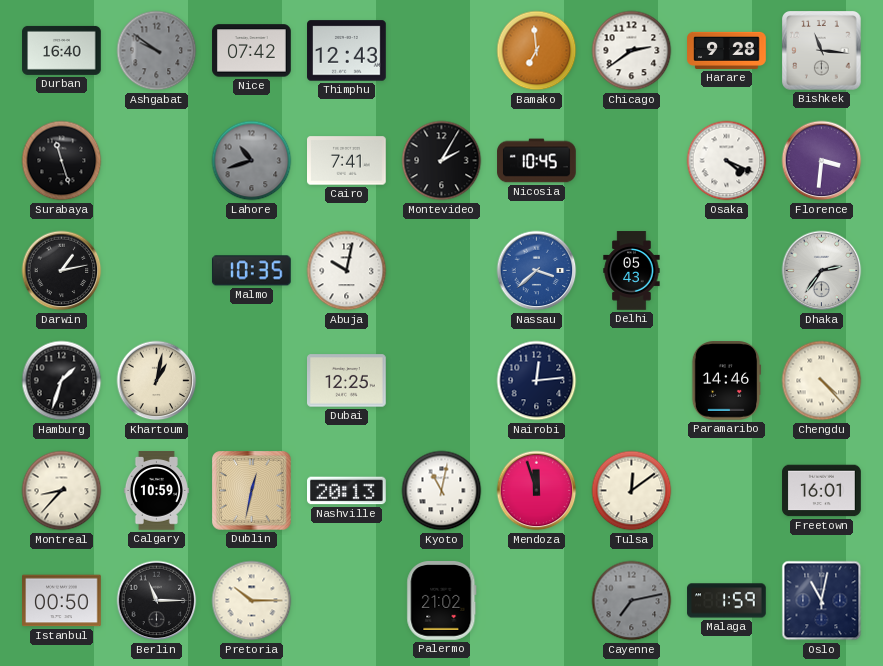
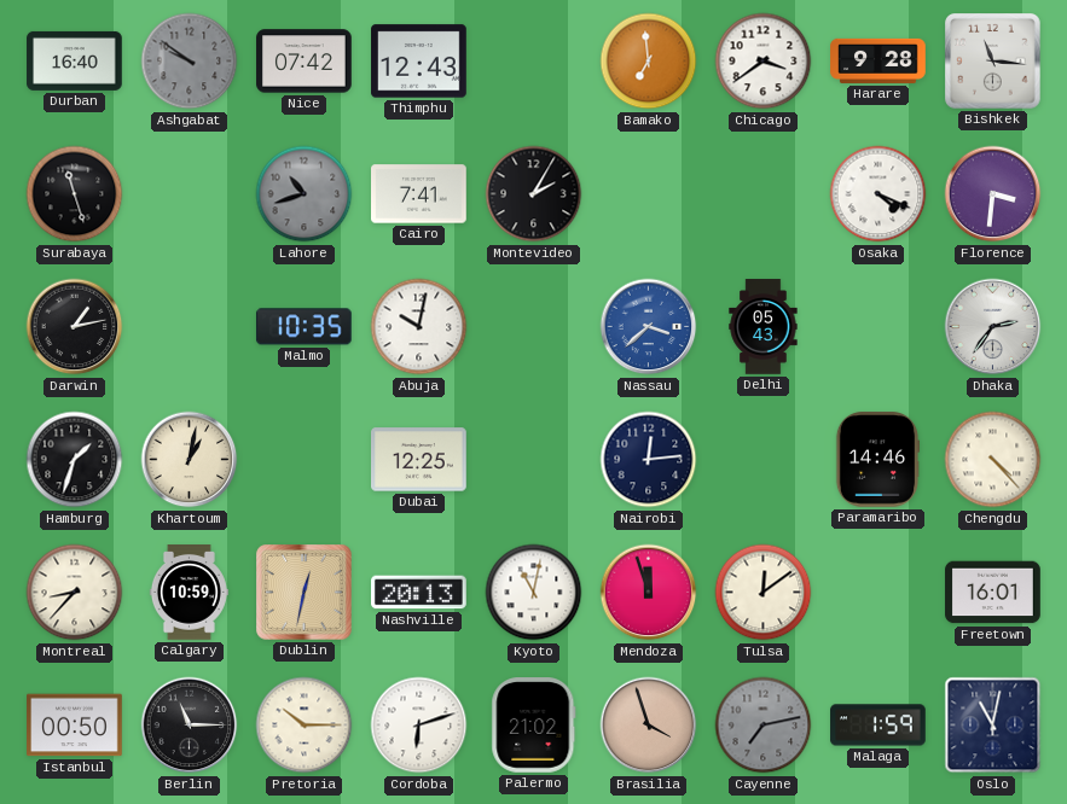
Chicago: 2:39 -> 3:39 (764, 62)
Nicosia: 10:45 -> none (537, 161)
Cordoba: none -> 6:12 (419, 726)
Brasilia: none -> 3:57 (649, 726)
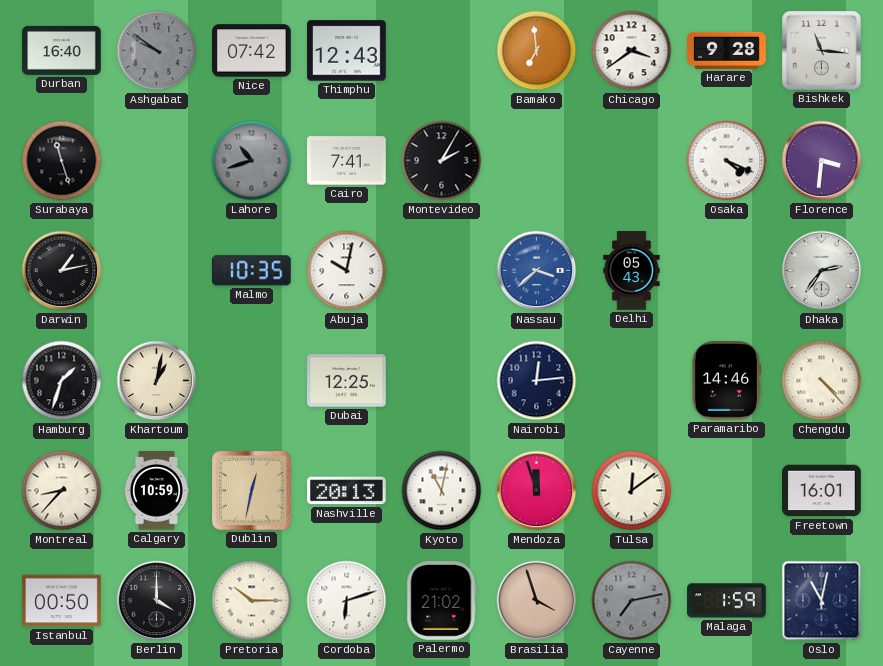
Berlin: 11:15 -> 4:00 (157, 601)
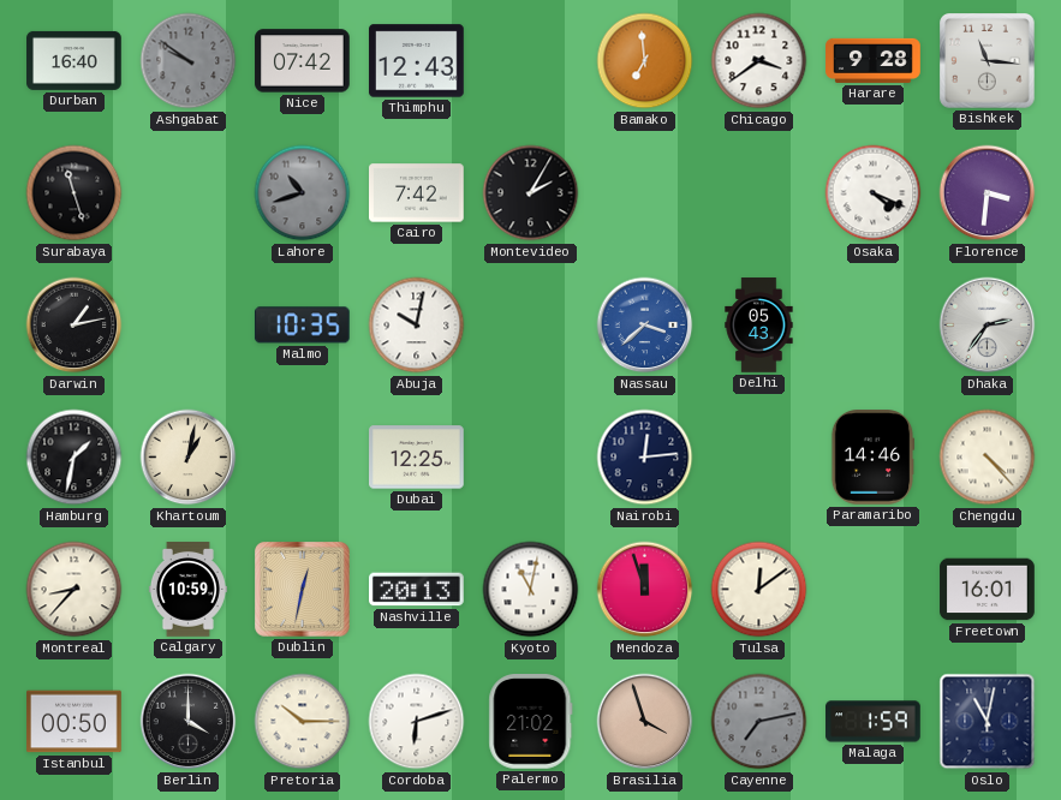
Cairo: 7:41 -> 7:42 (417, 193)
Hamburg: 1:33 -> 1:32 (74, 458)
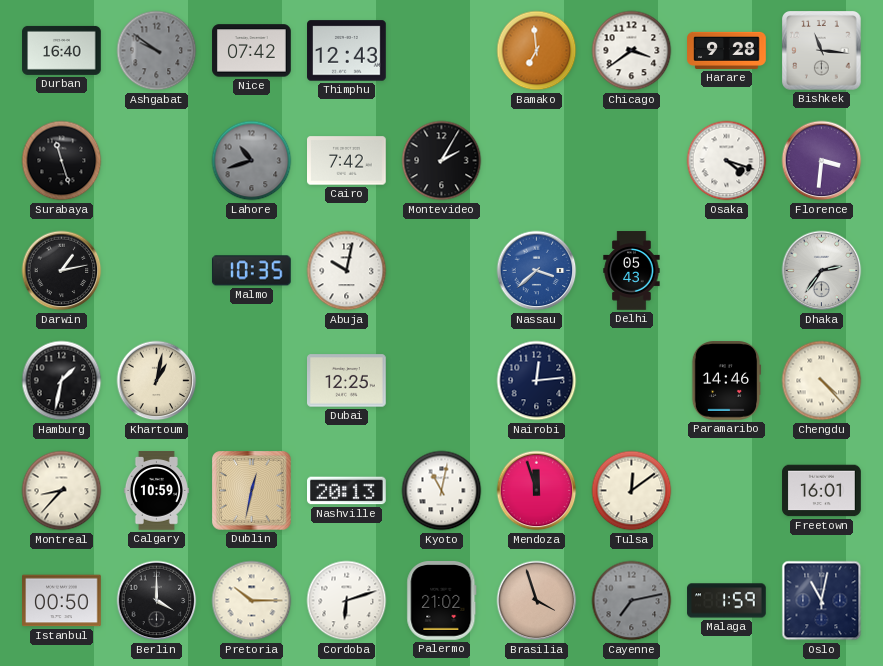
Osaka: 4:19 -> 4:18 (727, 161)
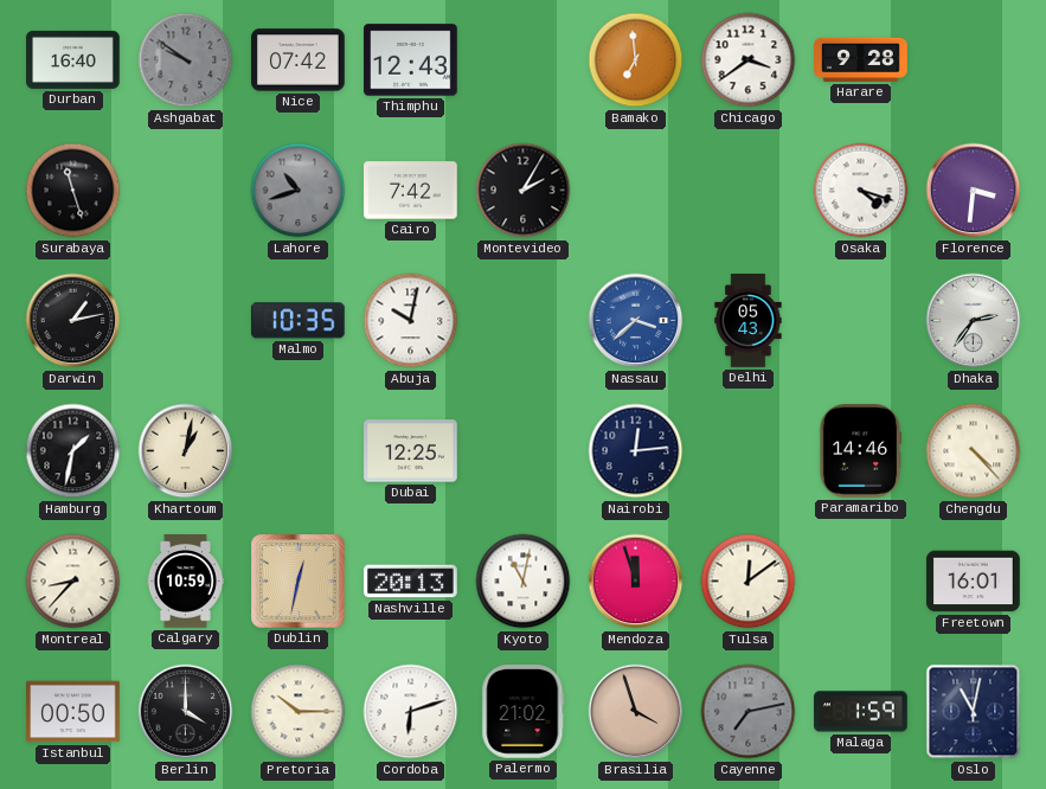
Bishkek: 11:16 -> none (822, 51)
